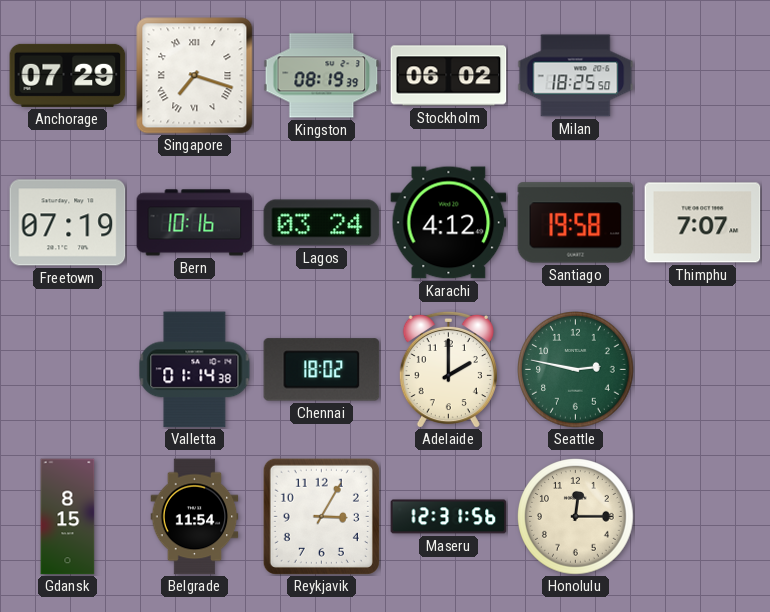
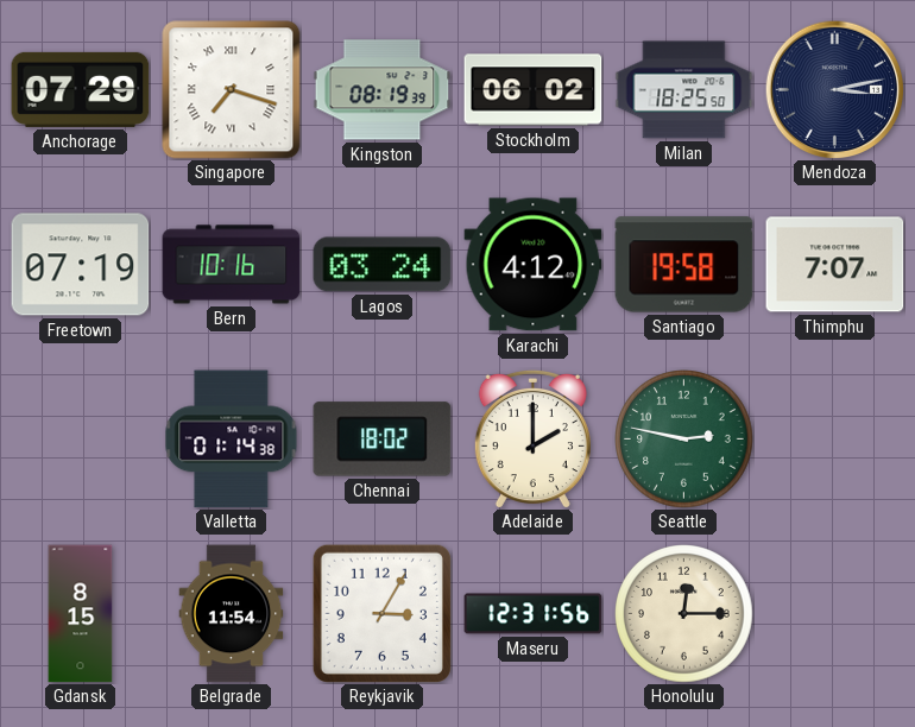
Mendoza: none -> 3:13 (834, 89)
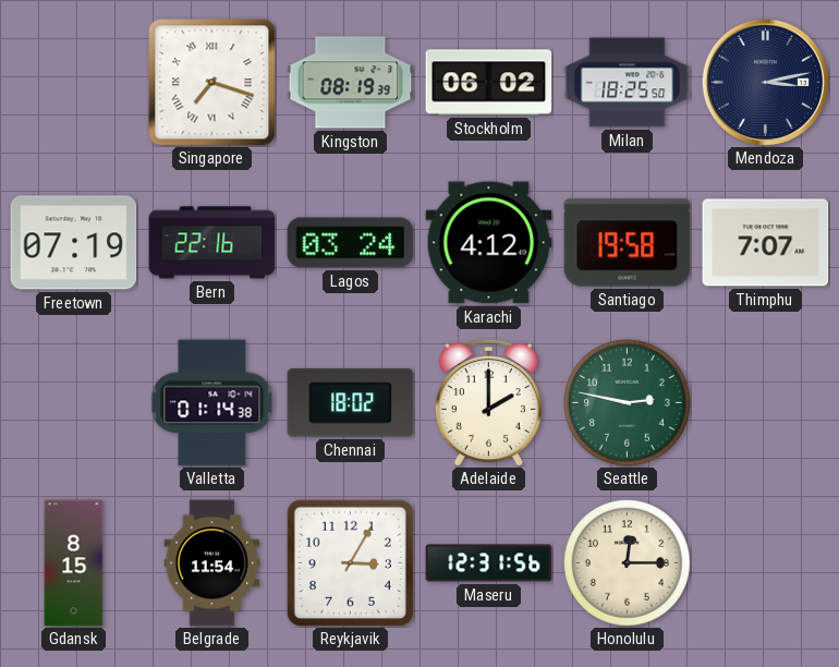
Anchorage: 07:29 -> none (81, 89)
Bern: 10:16 -> 22:16 (212, 243)
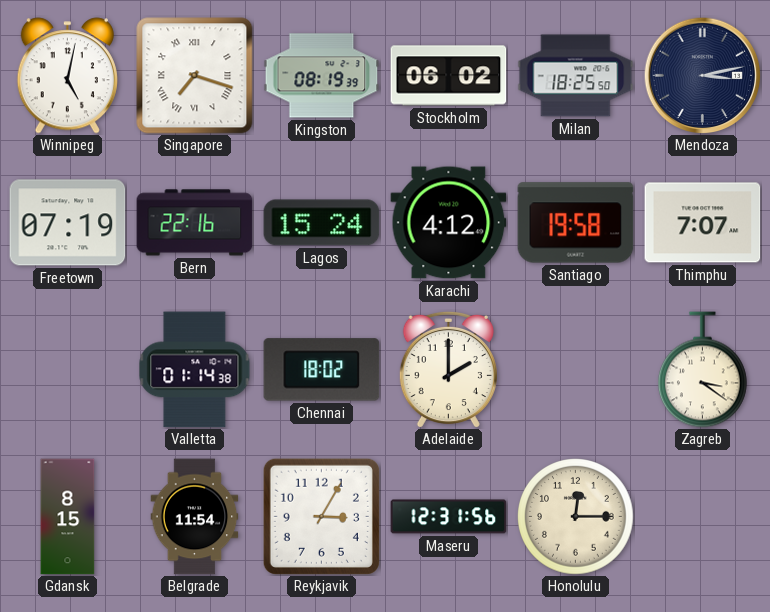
Winnipeg: none -> 5:02 (67, 76)
Lagos: 03:24 -> 15:24 (322, 223)
Seattle: 2:47 -> none (628, 403)
Zagreb: none -> 3:21 (702, 370)
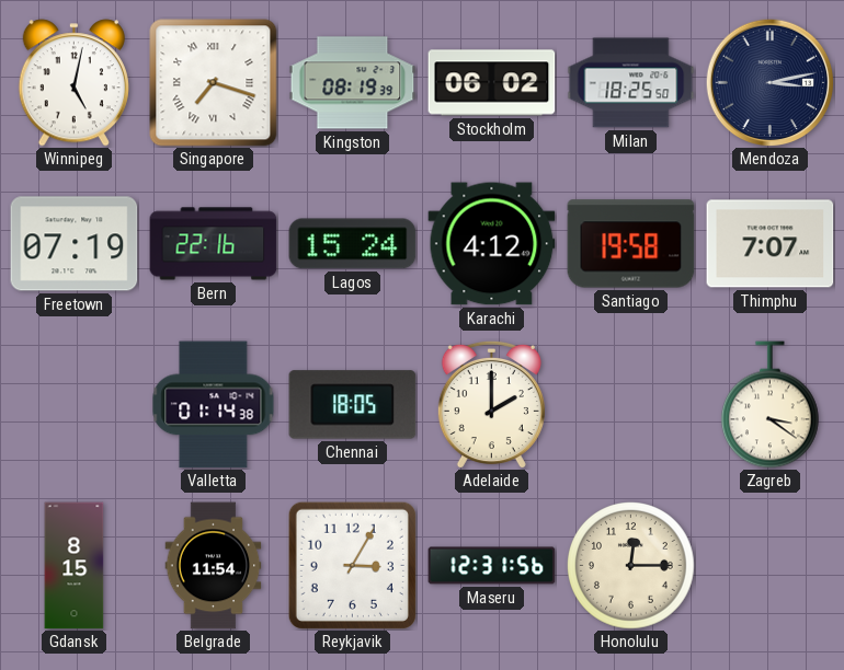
Chennai: 18:02 -> 18:05 (353, 405)
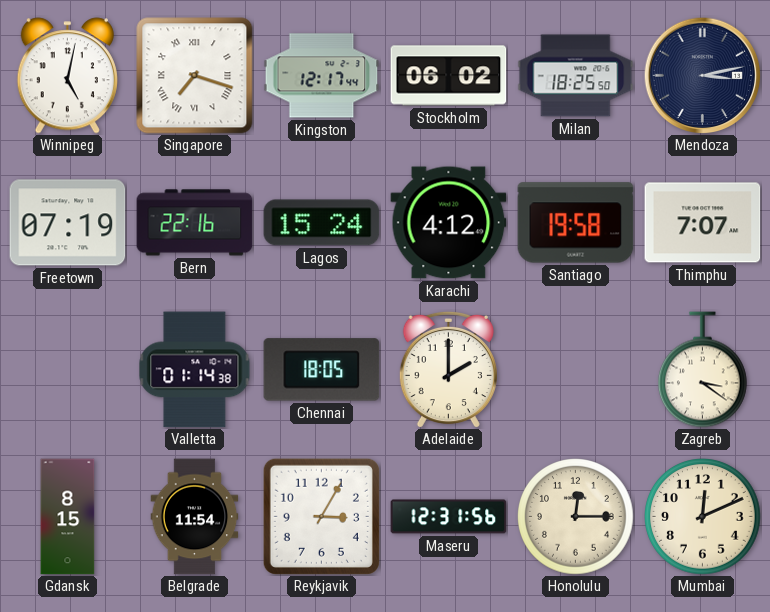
Kingston: 08:19 -> 12:17 (322, 76)
Mumbai: none -> 12:11 (703, 517)
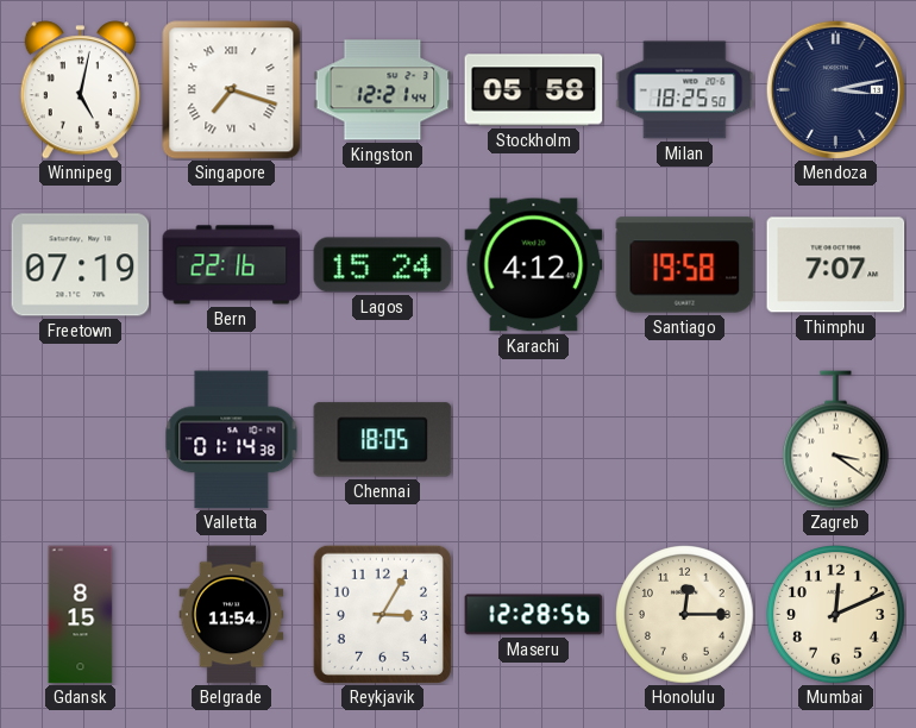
Kingston: 12:17 -> 12:21 (383, 90)
Stockholm: 06:02 -> 05:58 (534, 90)
Adelaide: 2:00 -> none (448, 369)
Maseru: 12:31 -> 12:28 (534, 615)
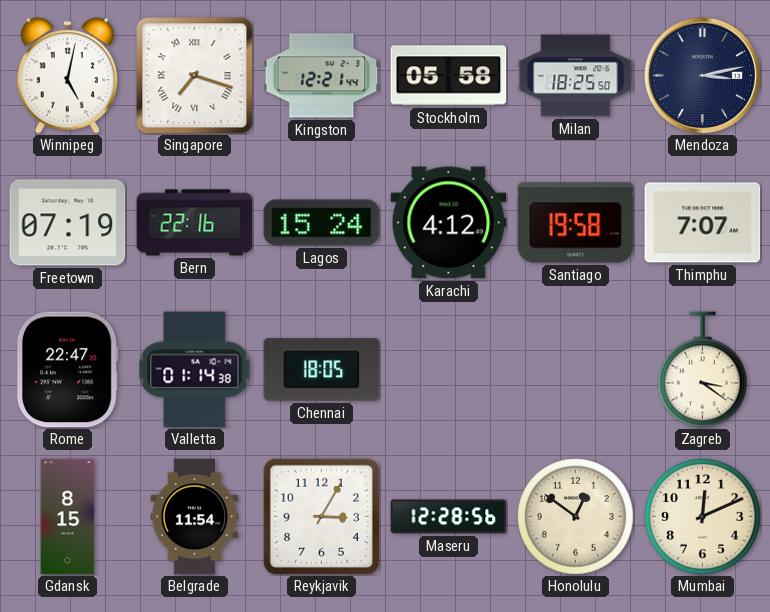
Rome: none -> 22:47 (67, 370)
Honolulu: 12:15 -> 12:51 (576, 517)
